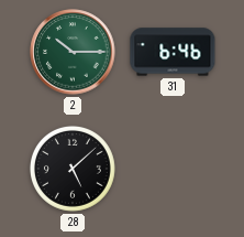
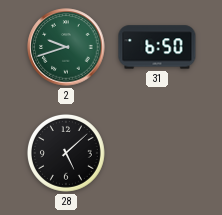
2: 10:15 -> 9:42 (66, 47)
31: 6:46 -> 6:50 (157, 47)
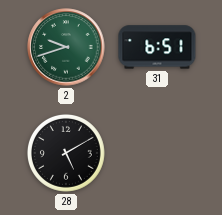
31: 6:50 -> 6:51 (157, 47)
28: 5:08 -> 5:10 (66, 153)
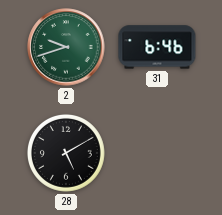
31: 6:51 -> 6:46 (157, 47)
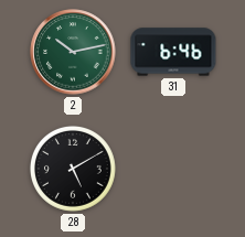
2: 9:42 -> 10:13 (73, 52)
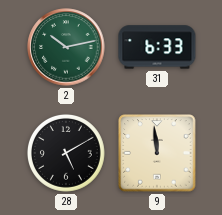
31: 6:46 -> 6:33 (157, 47)
9: none -> 11:59 (157, 153)
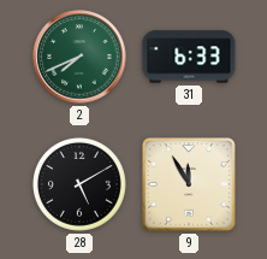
2: 10:13 -> 7:41 (79, 57)
9: 11:59 -> 11:55 (189, 184)
